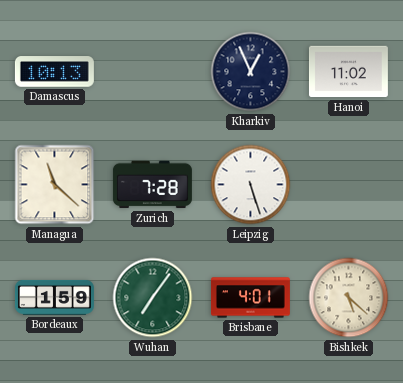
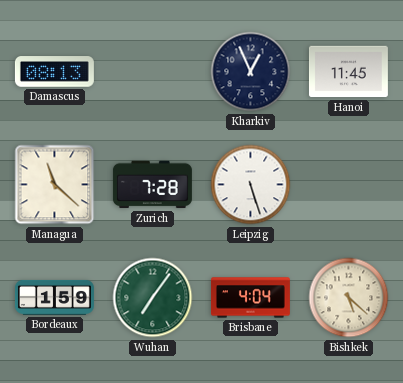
Damascus: 10:13 -> 08:13 (54, 72)
Hanoi: 11:02 -> 11:45 (348, 72)
Brisbane: 4:01 -> 4:04 (250, 298)
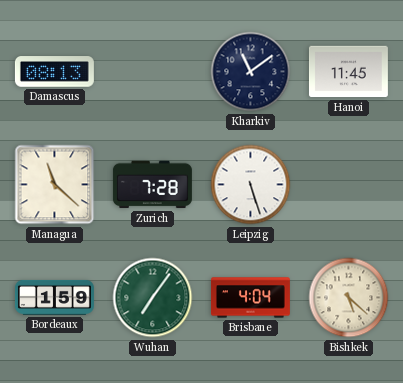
Kharkiv: 12:56 -> 11:09 (251, 72)
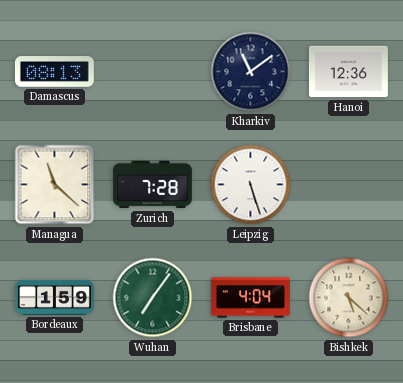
Hanoi: 11:45 -> 12:36 (348, 72)
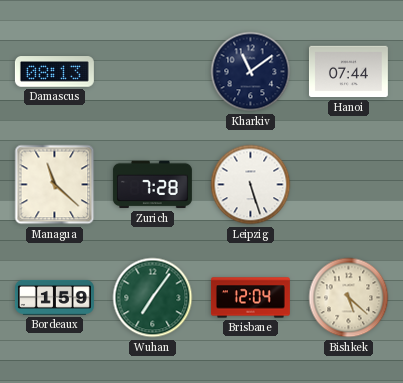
Hanoi: 12:36 -> 07:44 (348, 72)
Brisbane: 4:04 -> 12:04 (250, 298)
